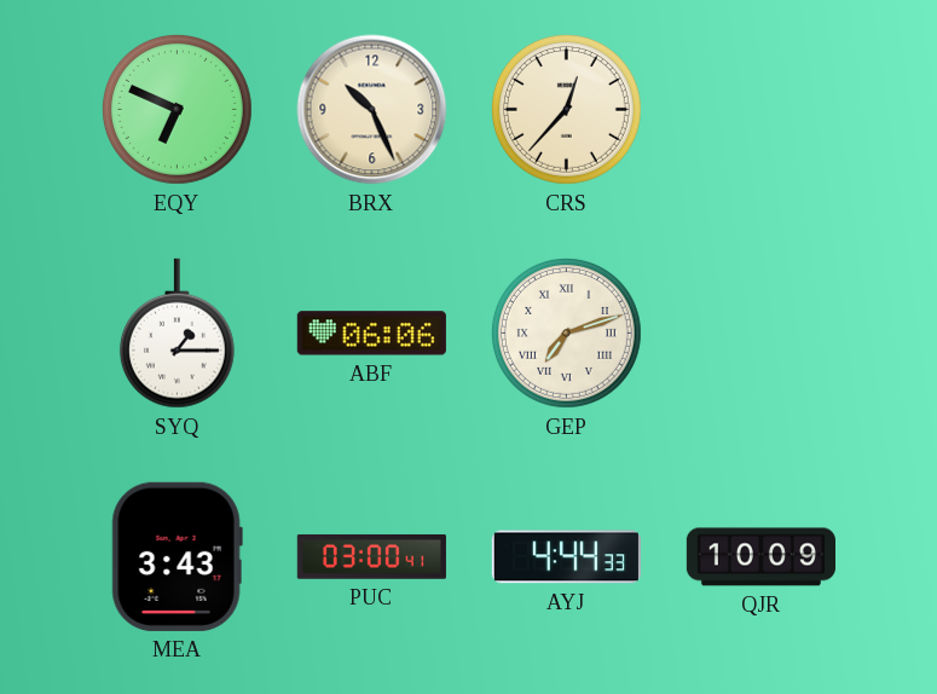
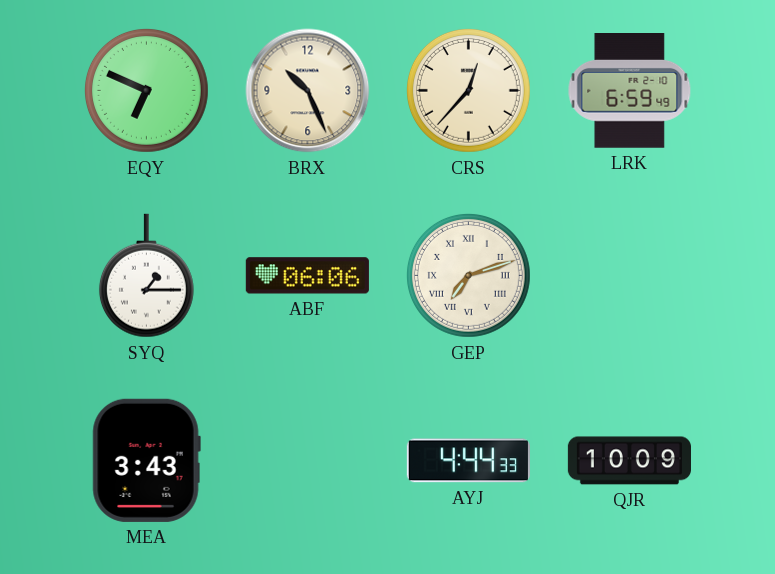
LRK: none -> 6:59 (630, 91)
PUC: 03:00 -> none (371, 556)
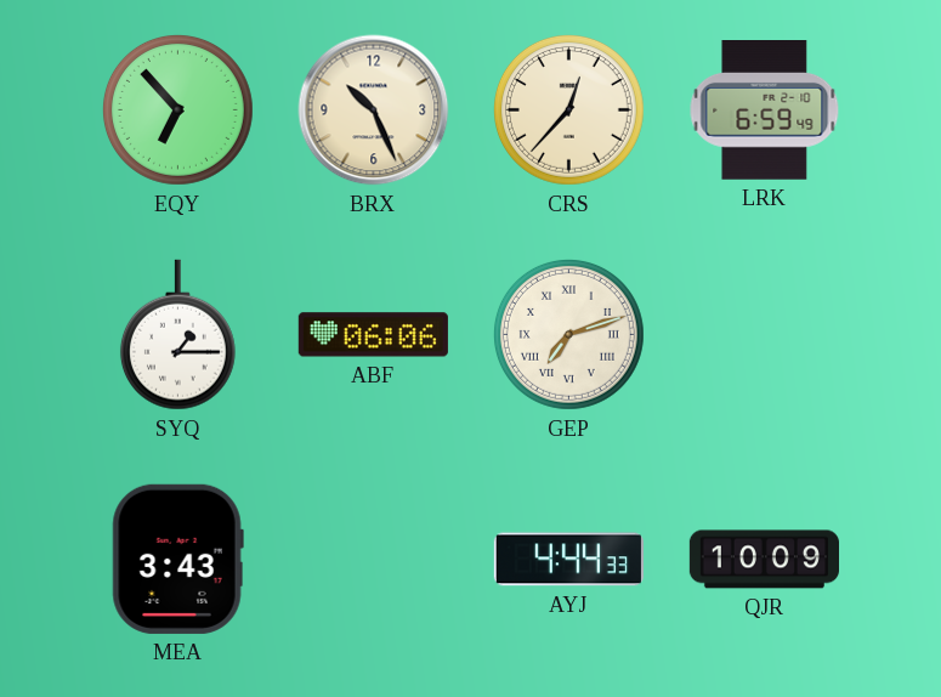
EQY: 6:49 -> 6:53 (177, 109)
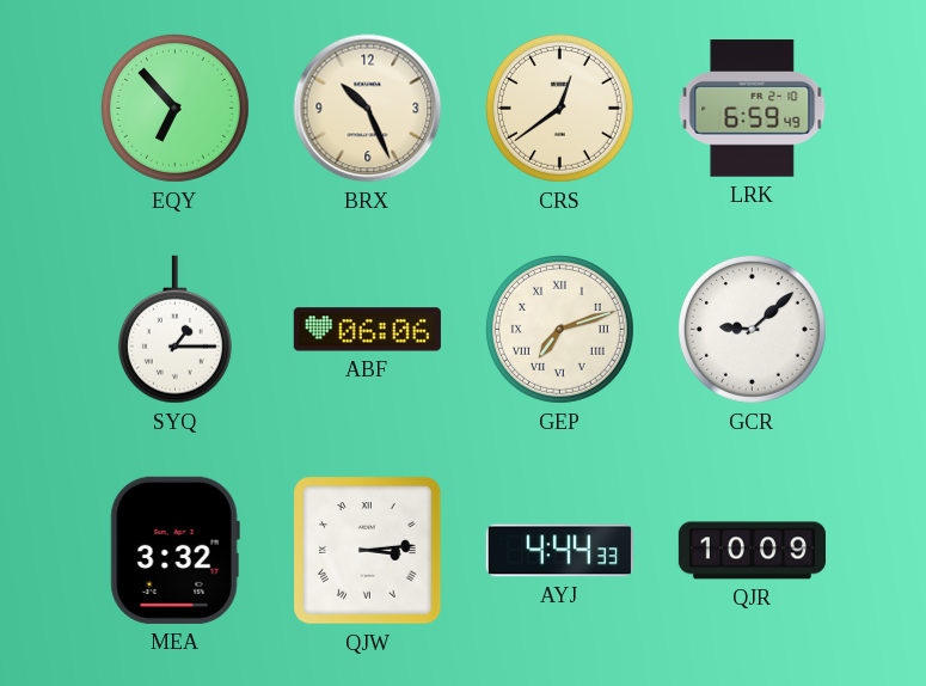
CRS: 12:37 -> 12:39 (559, 108)
GCR: none -> 9:08 (752, 329)
MEA: 3:43 -> 3:32 (174, 550)
QJW: none -> 3:14 (368, 551)
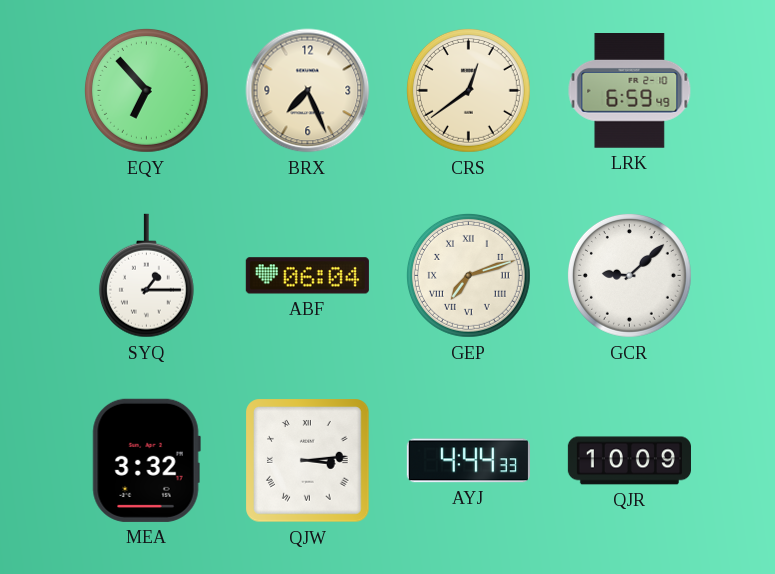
BRX: 10:26 -> 7:26 (308, 91)
ABF: 06:06 -> 06:04 (307, 276)
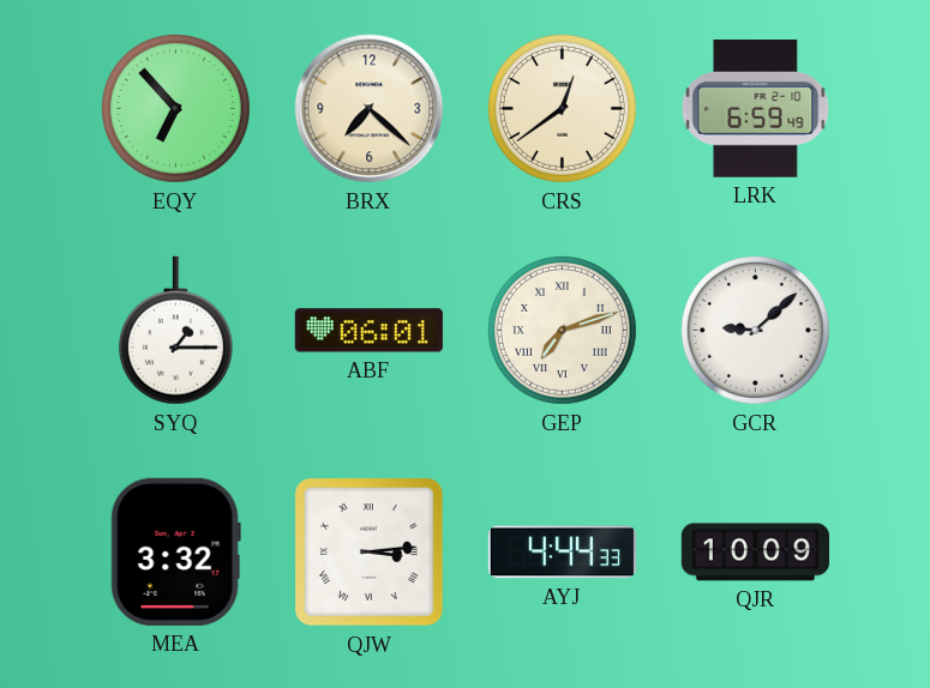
BRX: 7:26 -> 7:22 (370, 109)
ABF: 06:04 -> 06:01 (368, 331)
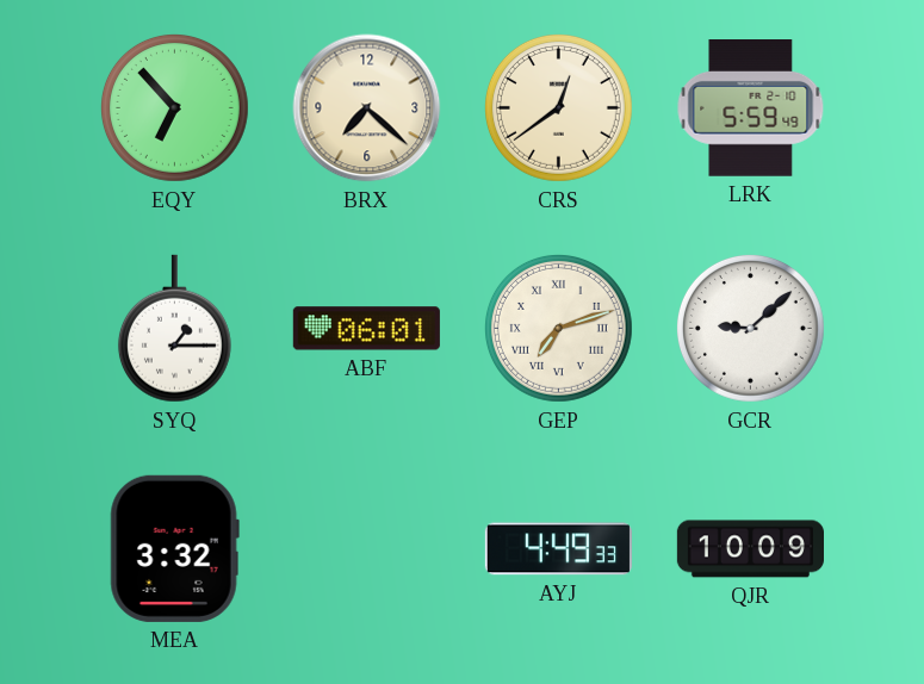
LRK: 6:59 -> 5:59 (751, 108)
QJW: 3:14 -> none (370, 553)
AYJ: 4:44 -> 4:49 (558, 549)
